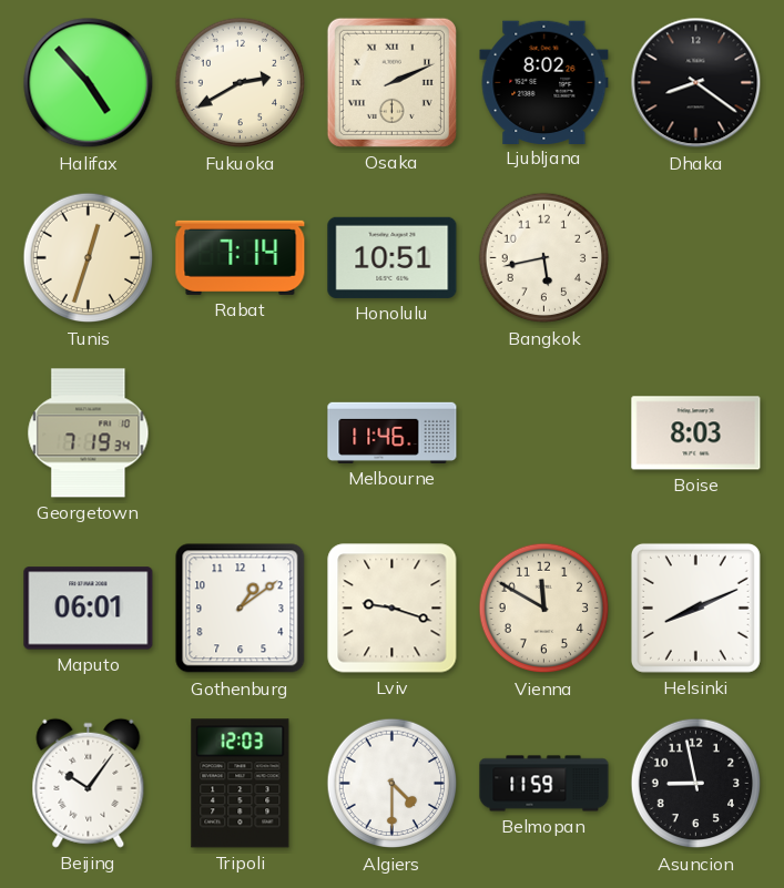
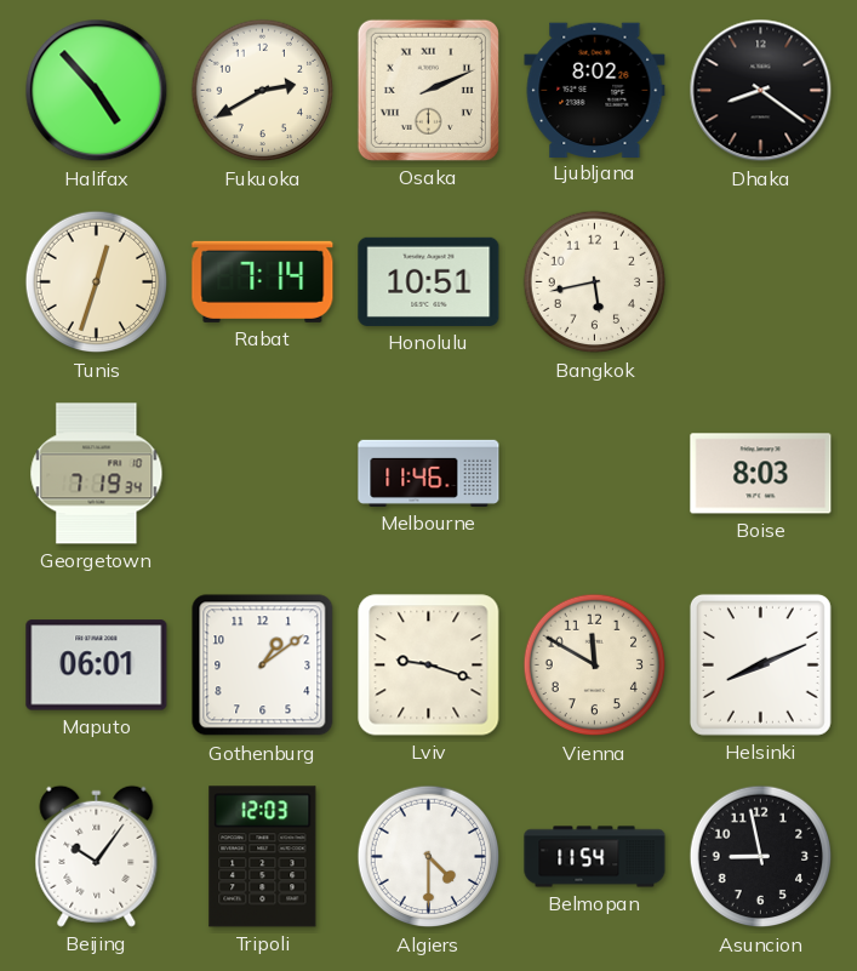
Belmopan: 11:59 -> 11:54 (595, 857)
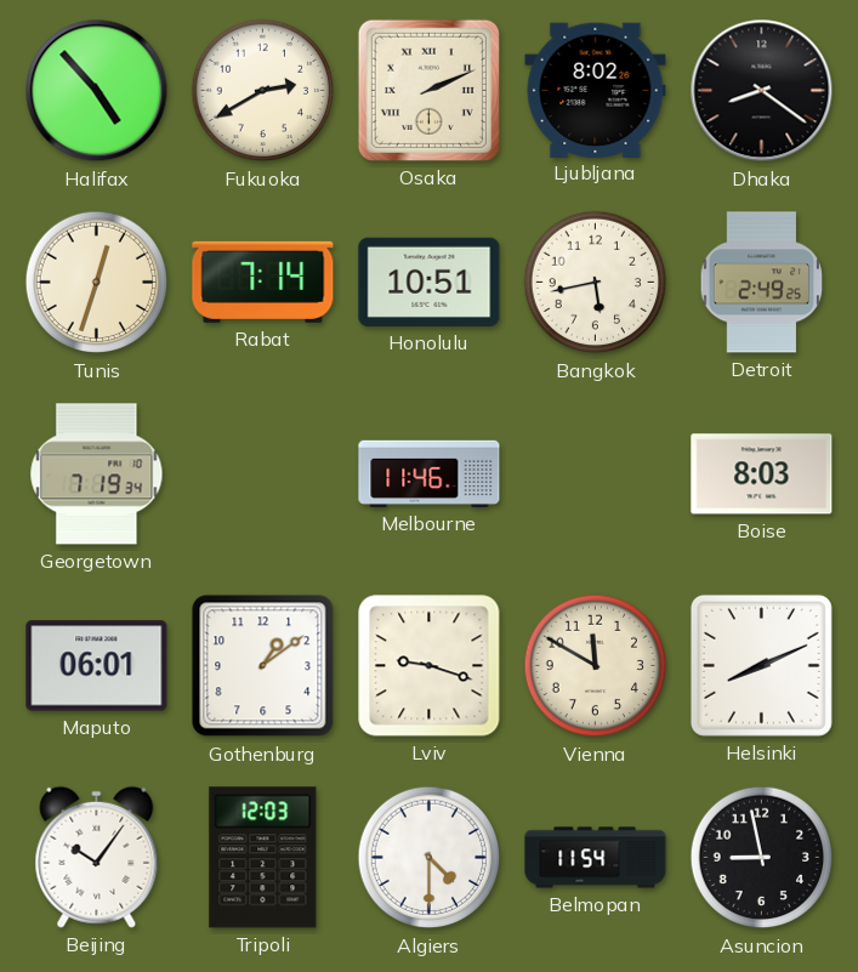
Detroit: none -> 2:49 (762, 283)
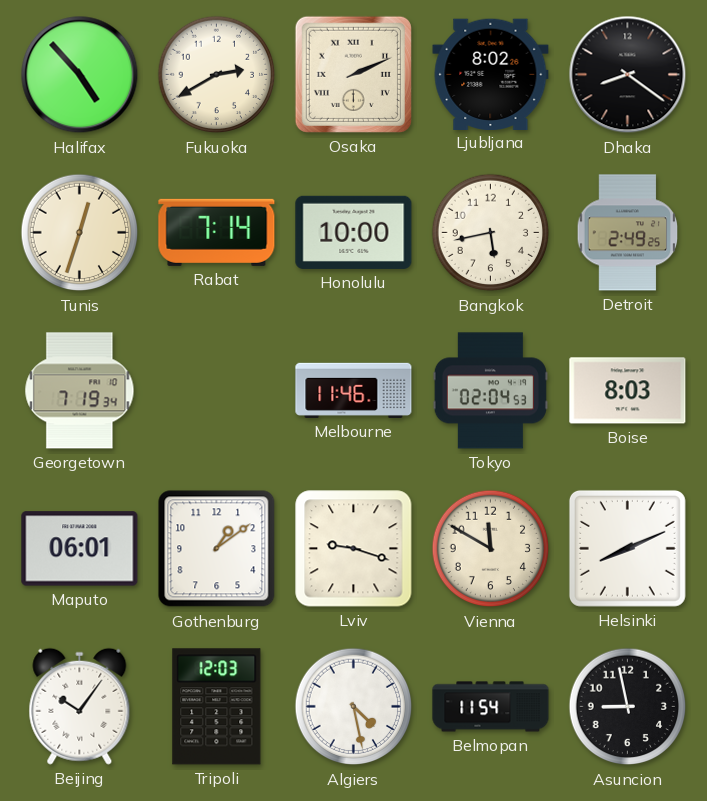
Honolulu: 10:51 -> 10:00 (354, 232)
Tokyo: none -> 02:04 (490, 391)
Algiers: 4:30 -> 4:28 (354, 707)
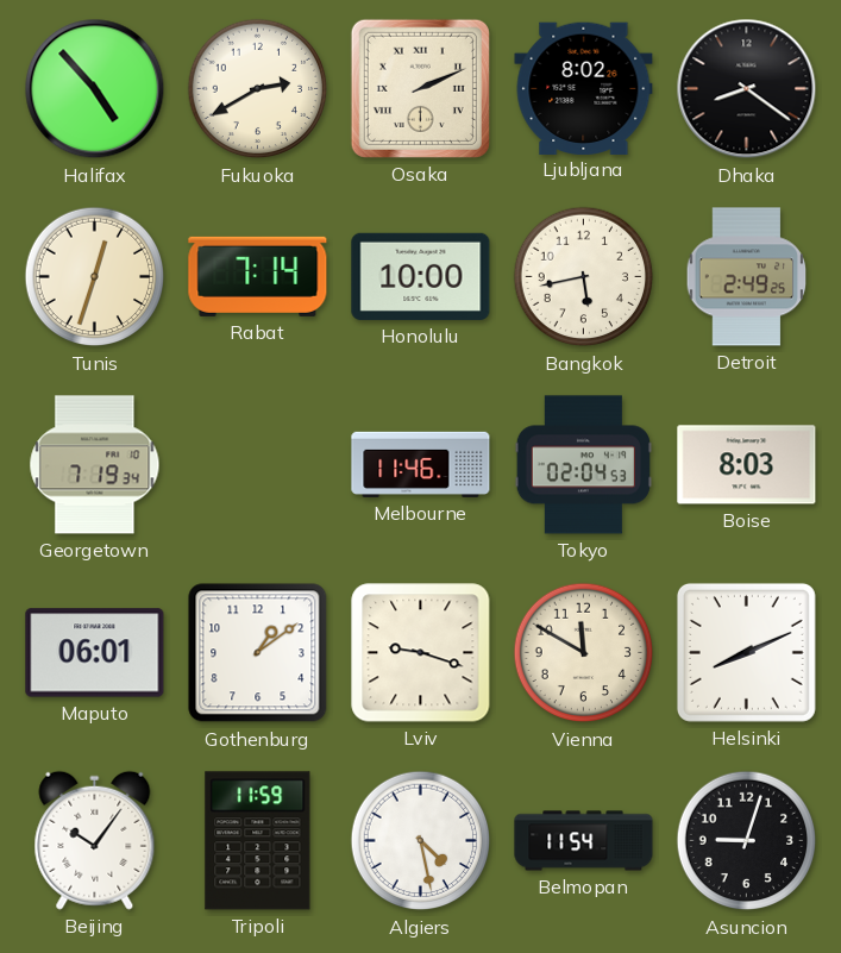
Tripoli: 12:03 -> 11:59 (258, 841)
Asuncion: 8:58 -> 9:03 (747, 841)
